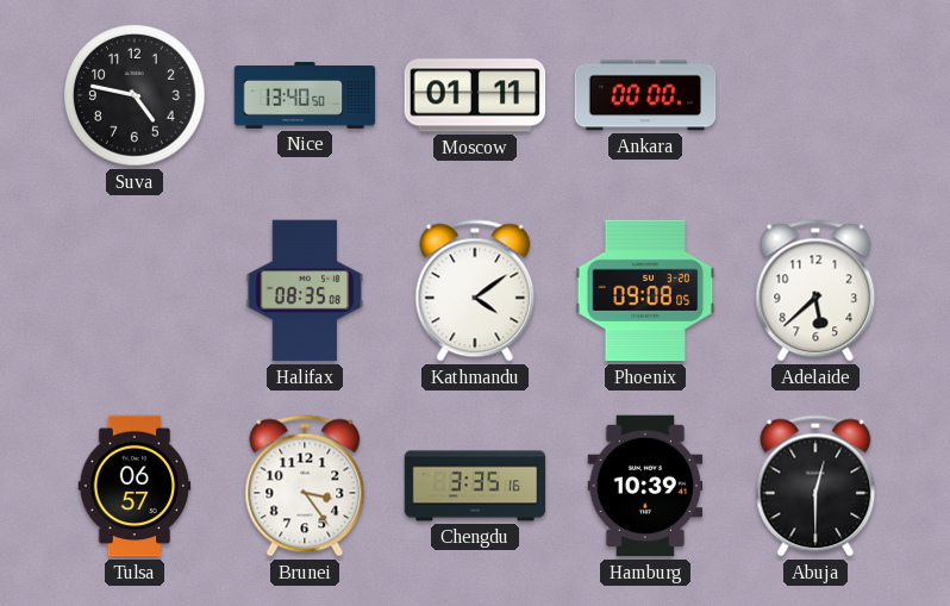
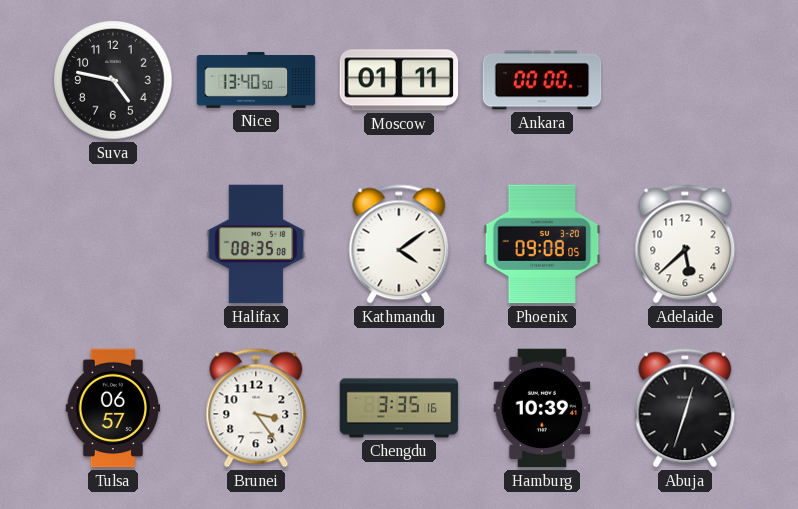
Abuja: 12:30 -> 12:33 (685, 408)
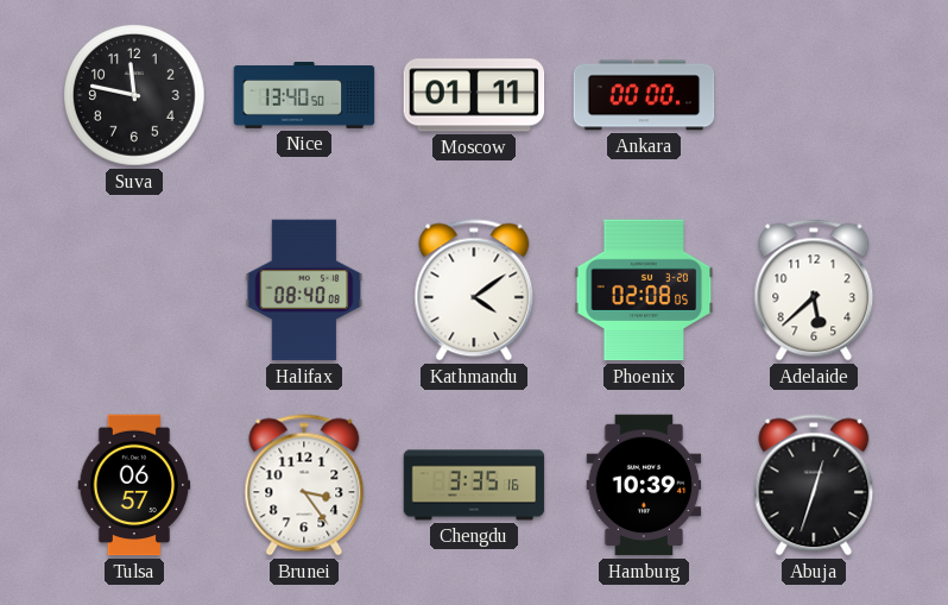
Suva: 4:47 -> 11:47 (135, 96)
Halifax: 08:35 -> 08:40 (304, 290)
Phoenix: 09:08 -> 02:08 (644, 290)
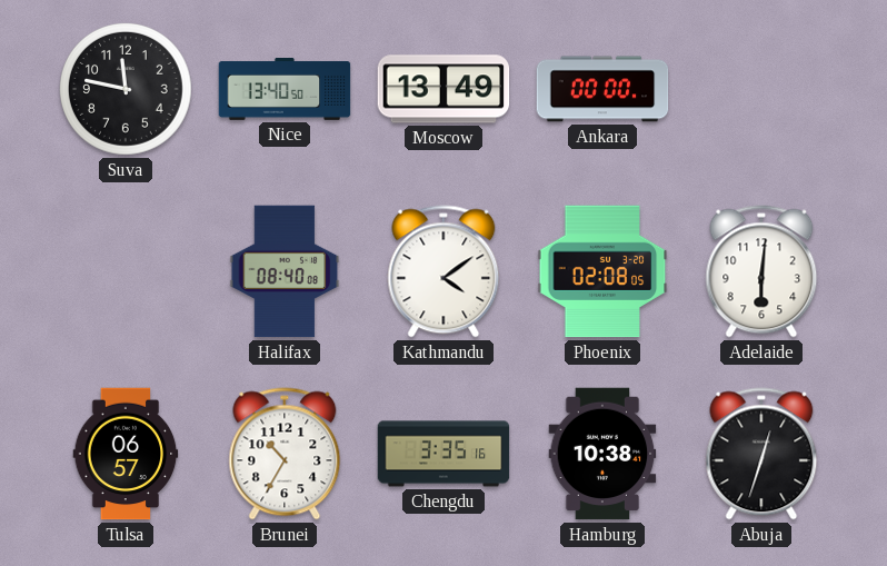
Moscow: 01:11 -> 13:49 (443, 89)
Adelaide: 5:38 -> 6:01 (761, 271)
Brunei: 3:24 -> 10:35 (285, 454)
Hamburg: 10:39 -> 10:38 (602, 454)
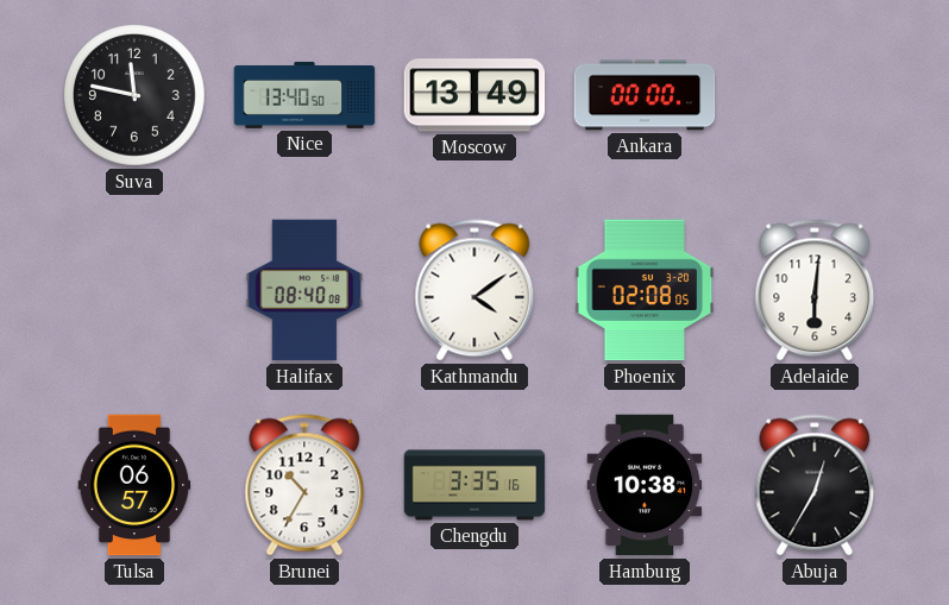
Abuja: 12:33 -> 12:35 (815, 485)
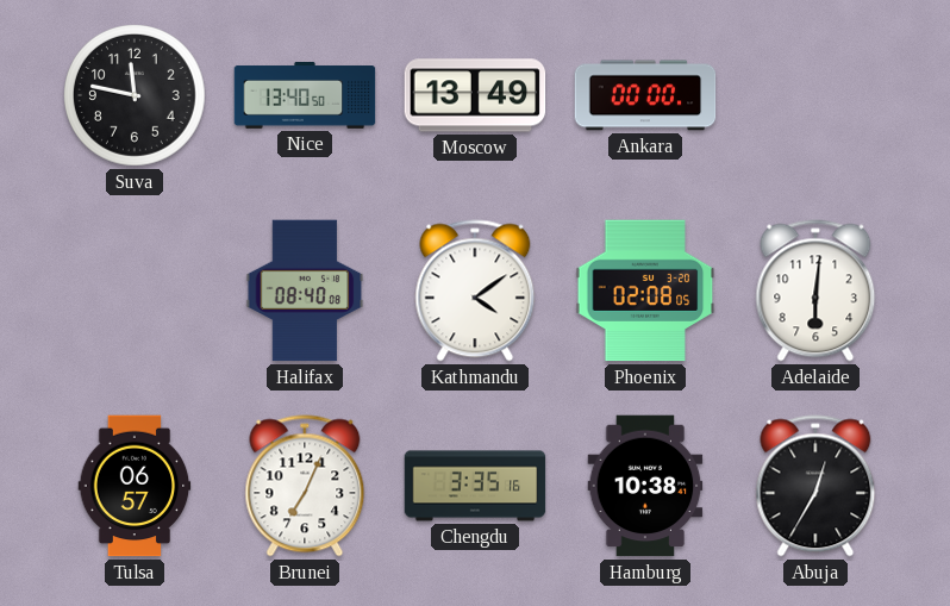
Brunei: 10:35 -> 7:04 (305, 486)
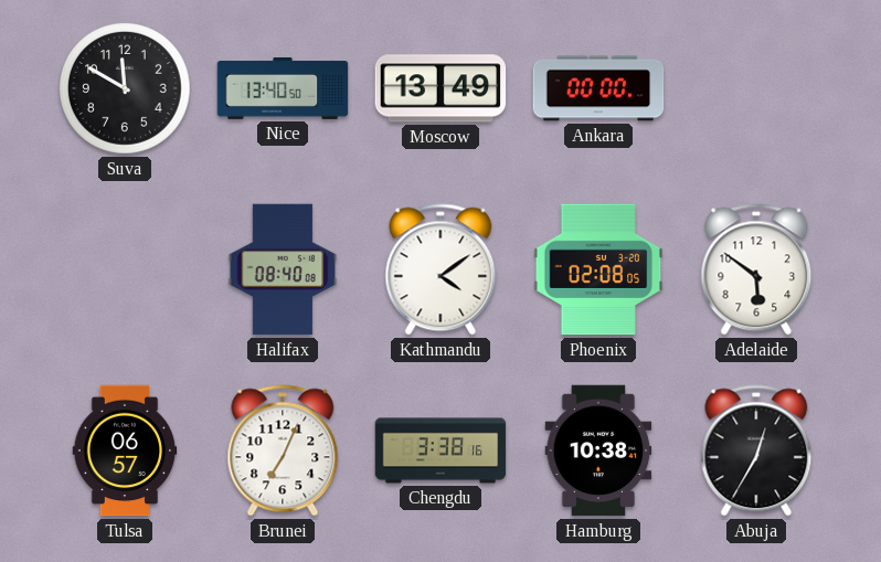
Suva: 11:47 -> 11:50 (126, 89)
Adelaide: 6:01 -> 5:51 (756, 269)
Chengdu: 3:35 -> 3:38 (440, 450)
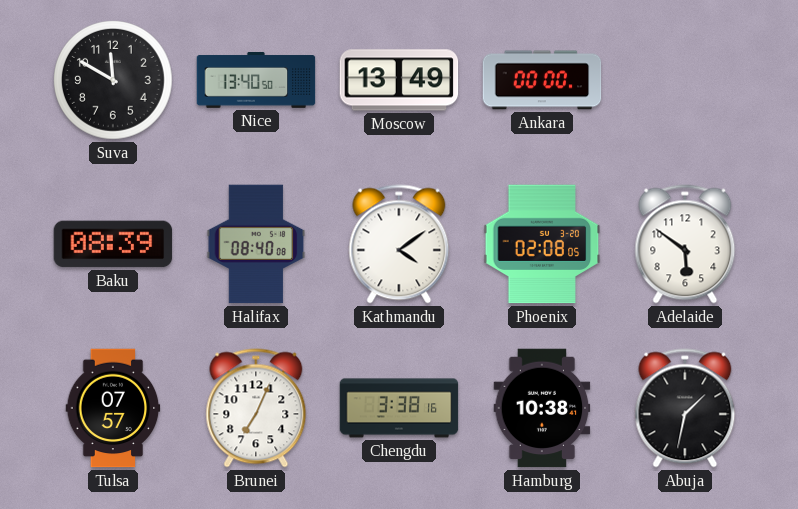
Baku: none -> 08:39 (113, 244)
Tulsa: 06:57 -> 07:57 (113, 408)
Abuja: 12:35 -> 1:32 (685, 408)
